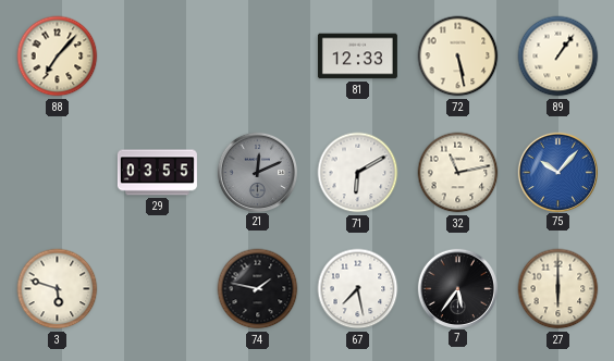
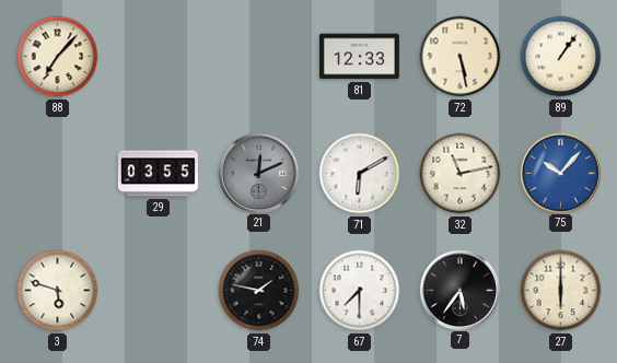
67: 7:28 -> 7:30 (360, 291)
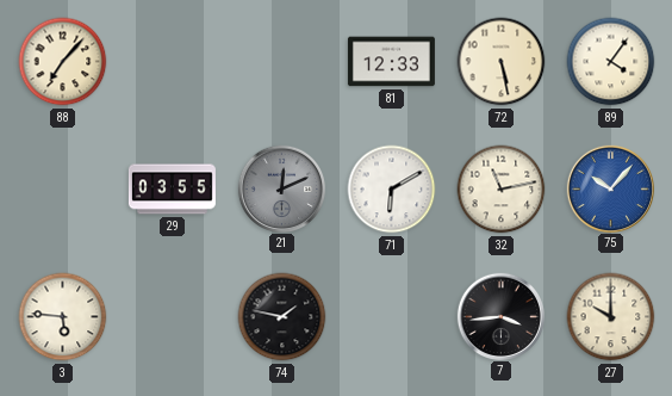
89: 1:06 -> 4:06 (611, 62)
3: 5:48 -> 5:46 (63, 317)
67: 7:30 -> none (360, 291)
7: 5:36 -> 3:44 (500, 316)
27: 6:00 -> 10:00 (611, 317)
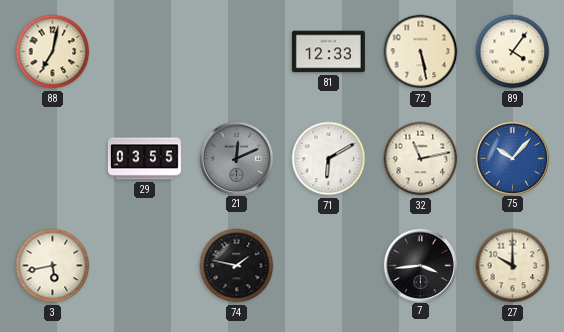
88: 7:07 -> 7:02 (53, 52)
3: 5:46 -> 5:43 (53, 266)
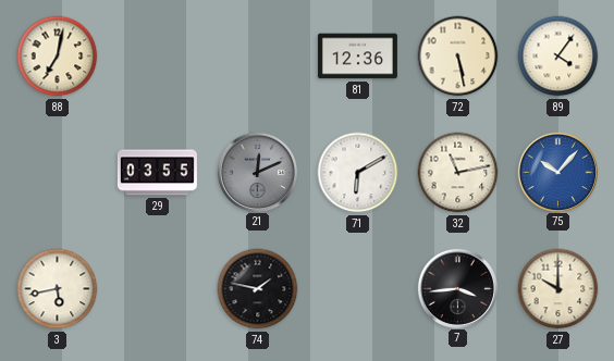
81: 12:33 -> 12:36 (357, 57)
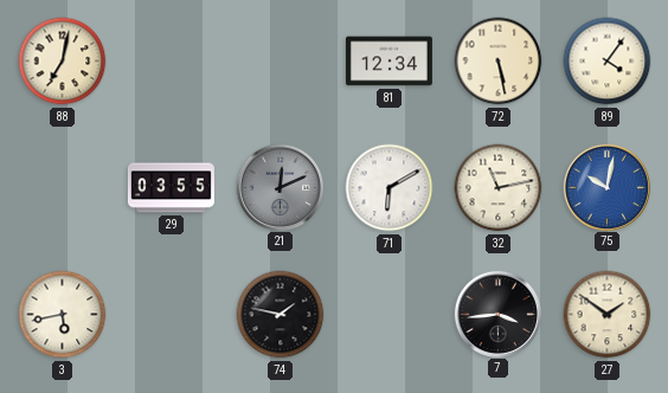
81: 12:36 -> 12:34 (388, 62)
75: 10:07 -> 10:02 (606, 187)
27: 10:00 -> 1:51 (608, 315)
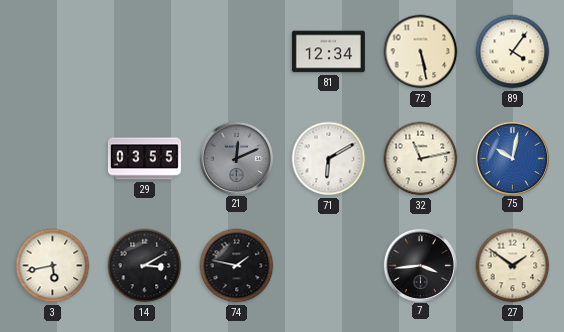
88: 7:02 -> none (63, 62)
14: none -> 3:10 (145, 266)
